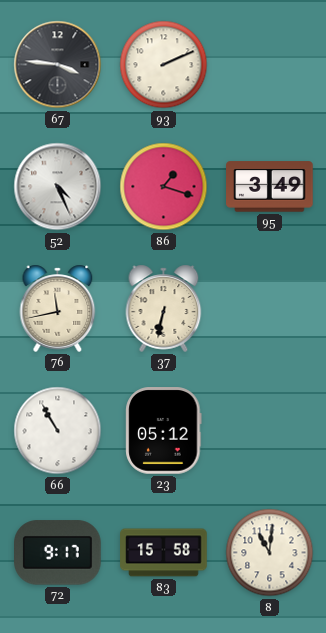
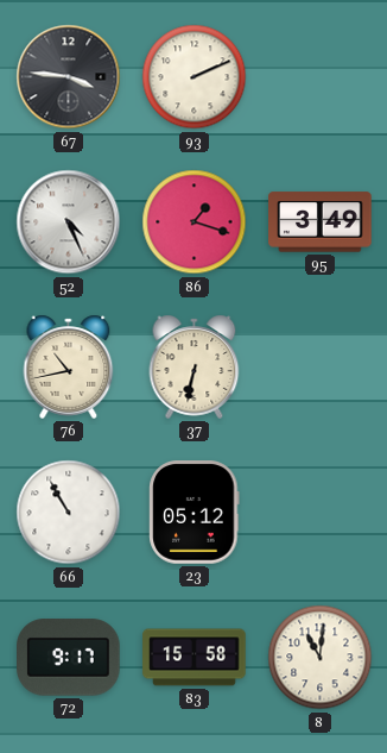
76: 11:43 -> 10:43 (69, 366)
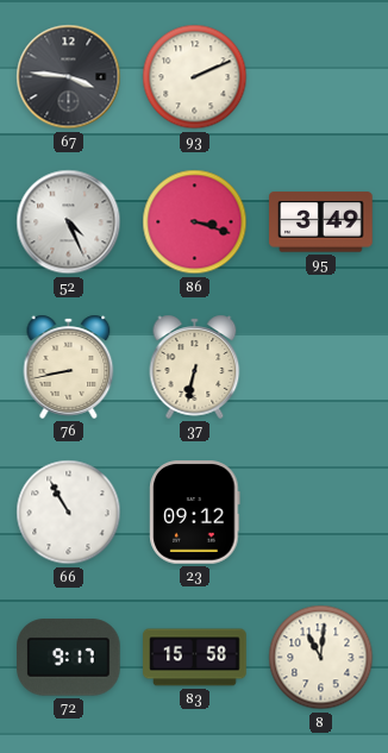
86: 1:18 -> 3:18 (195, 222)
76: 10:43 -> 8:43 (69, 366)
23: 05:12 -> 09:12 (195, 513)
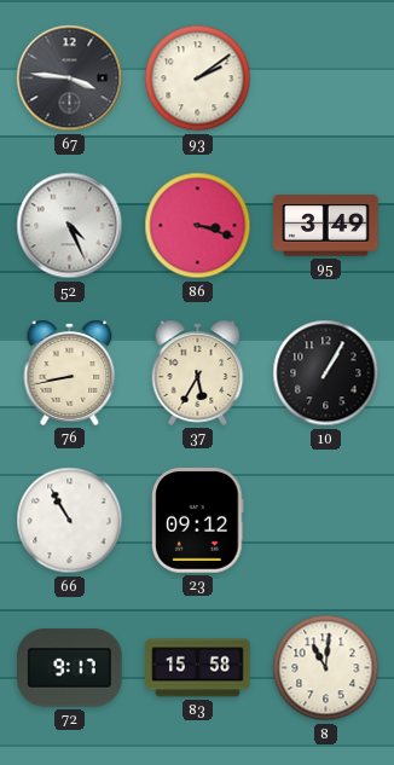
93: 2:11 -> 2:09 (198, 79)
37: 6:32 -> 5:35 (198, 372)
10: none -> 1:05 (326, 373)
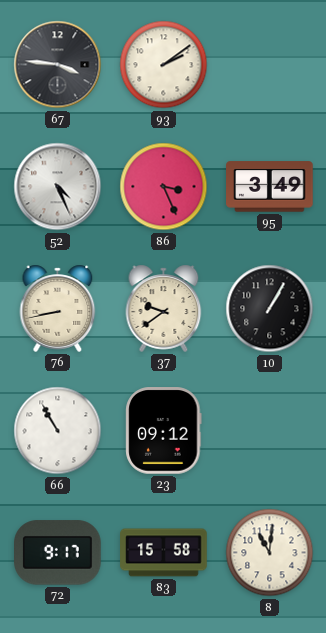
86: 3:18 -> 3:26 (164, 187)
37: 5:35 -> 9:39 (164, 308)
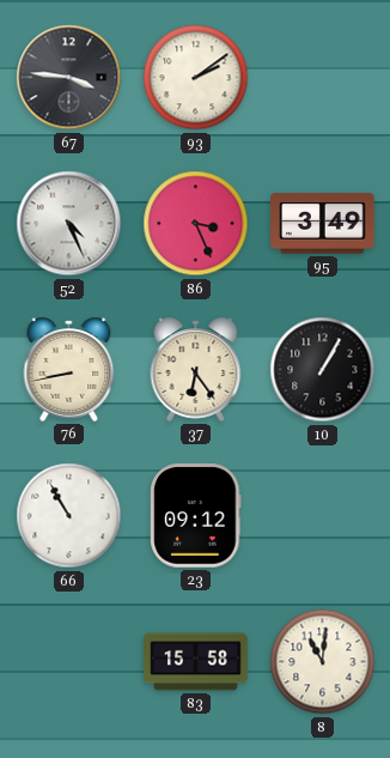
37: 9:39 -> 6:24 (196, 369)
72: 9:17 -> none (58, 553)
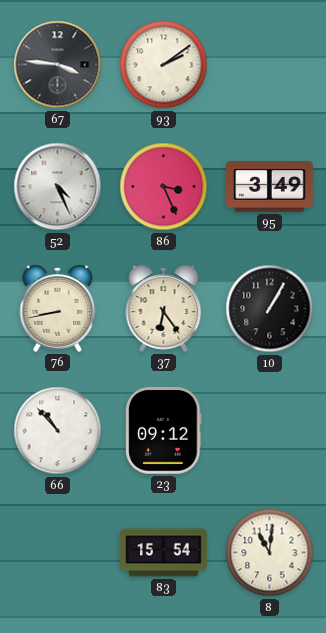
66: 10:55 -> 10:53 (58, 431)
83: 15:58 -> 15:54 (164, 553)
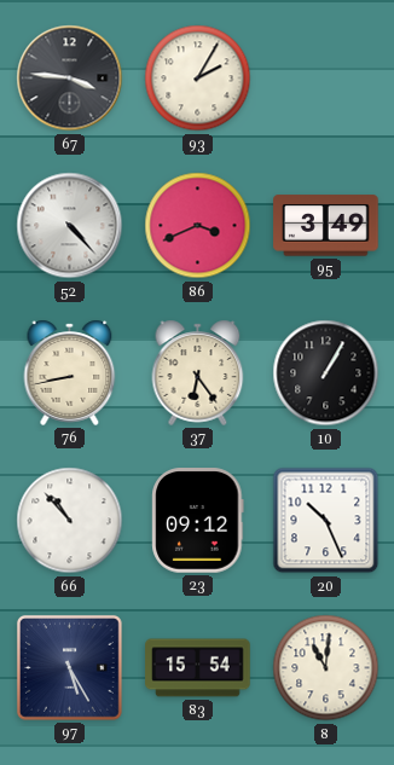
93: 2:09 -> 2:05 (198, 79)
52: 4:26 -> 4:23 (70, 226)
86: 3:26 -> 3:41 (198, 226)
20: none -> 10:26 (326, 521)
97: none -> 5:25 (70, 668)
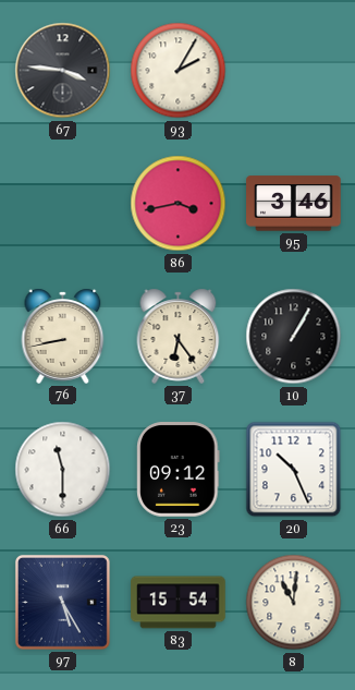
52: 4:23 -> none (70, 226)
86: 3:41 -> 3:43 (179, 204)
95: 3:49 -> 3:46 (294, 204)
66: 10:53 -> 11:30 (63, 470)
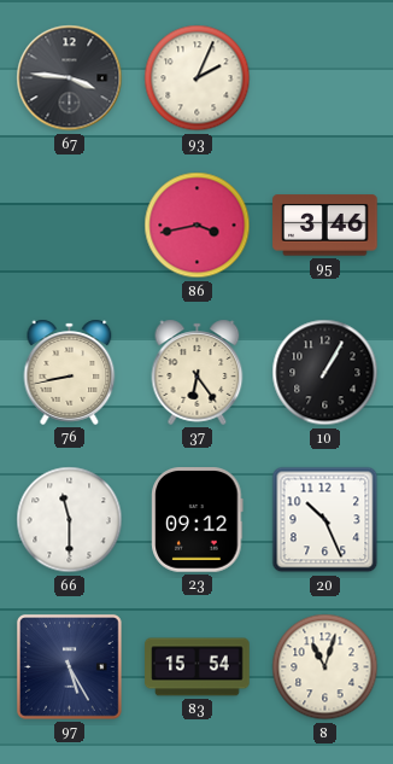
93: 2:05 -> 2:04 (198, 78)
8: 11:01 -> 11:03 (325, 667)
